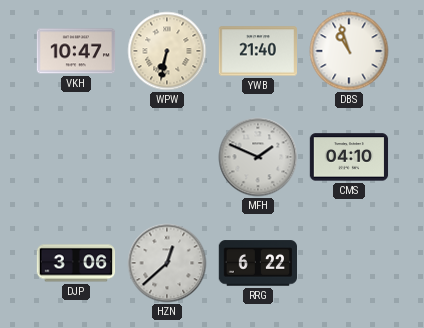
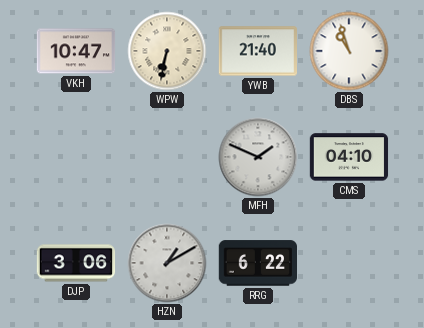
HZN: 12:38 -> 1:10 (167, 263)
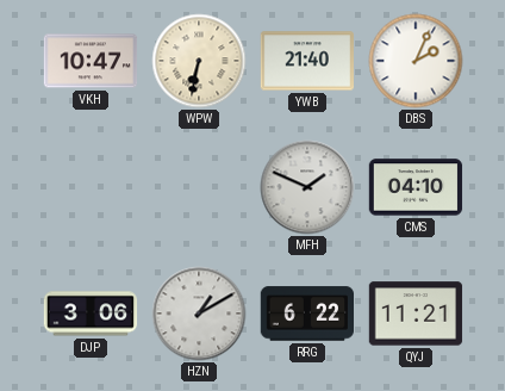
DBS: 10:57 -> 2:04 (416, 61)
QYJ: none -> 11:21 (416, 314)
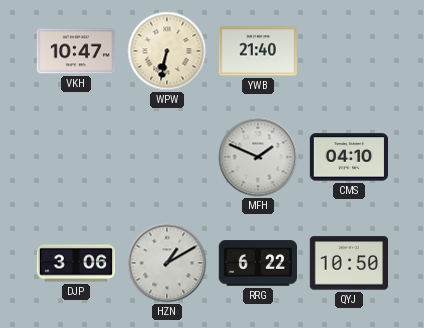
DBS: 2:04 -> none (416, 61)
QYJ: 11:21 -> 10:50 (349, 263)
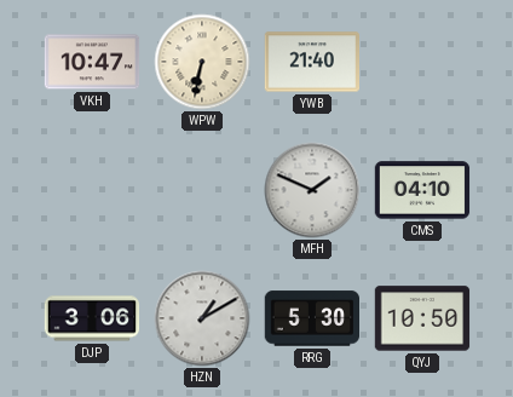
RRG: 6:22 -> 5:30 (312, 318)
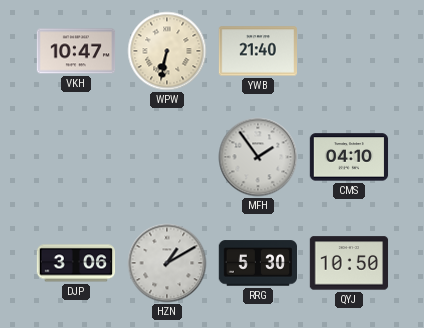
MFH: 1:49 -> 1:54 (258, 157)
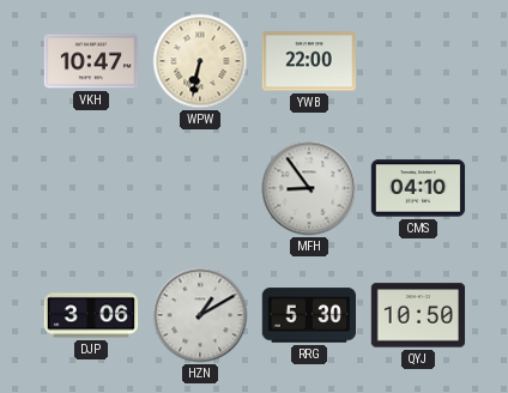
YWB: 21:40 -> 22:00 (308, 61)
MFH: 1:54 -> 8:54 (309, 188)
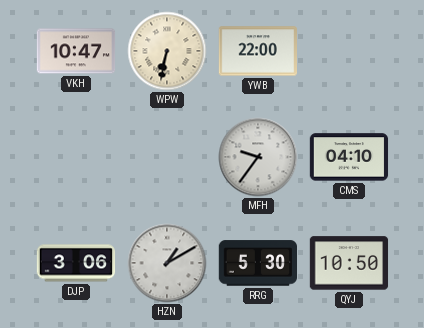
MFH: 8:54 -> 9:36 (258, 157)
